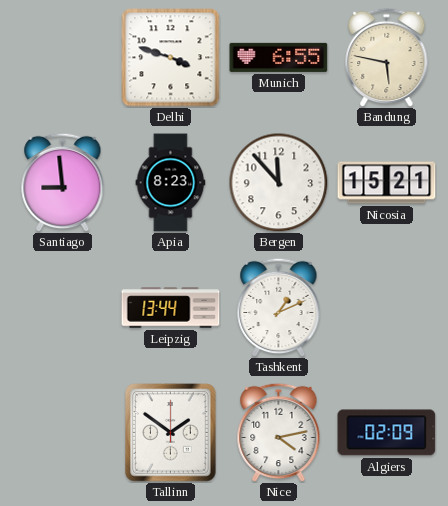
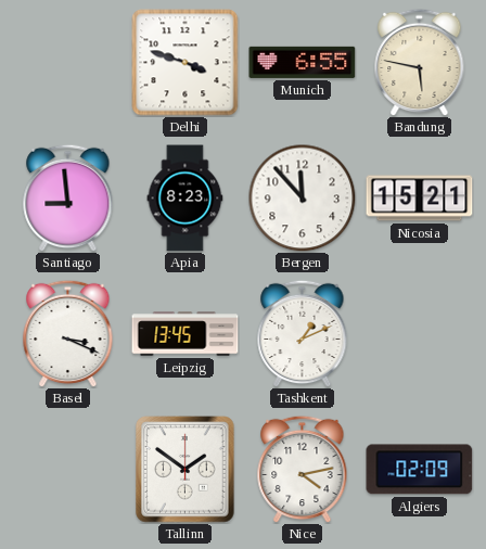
Basel: none -> 3:19 (68, 333)
Leipzig: 13:44 -> 13:45 (186, 334)
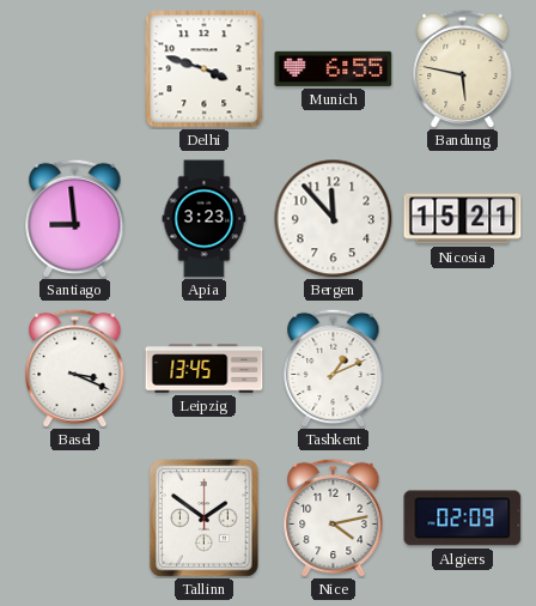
Apia: 8:23 -> 3:23 (205, 219)
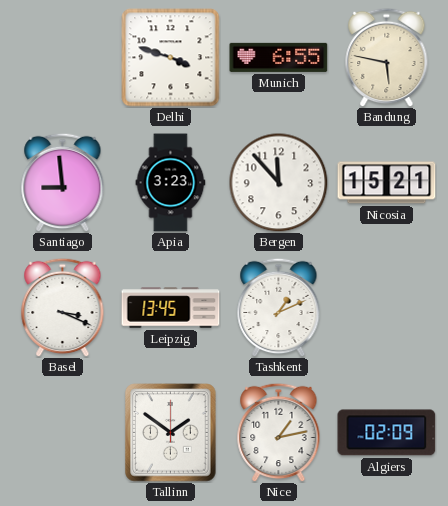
Nice: 4:13 -> 1:13 (279, 432)
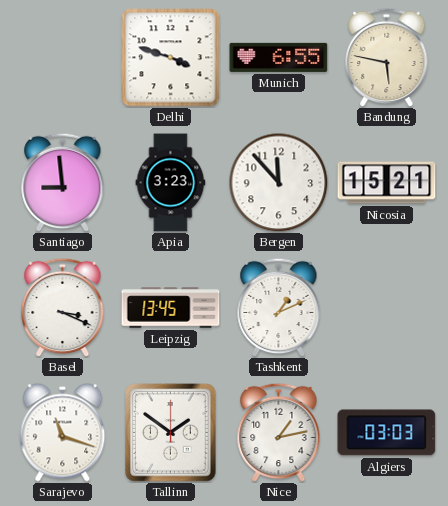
Sarajevo: none -> 11:18 (63, 433)
Algiers: 02:09 -> 03:03 (387, 433)
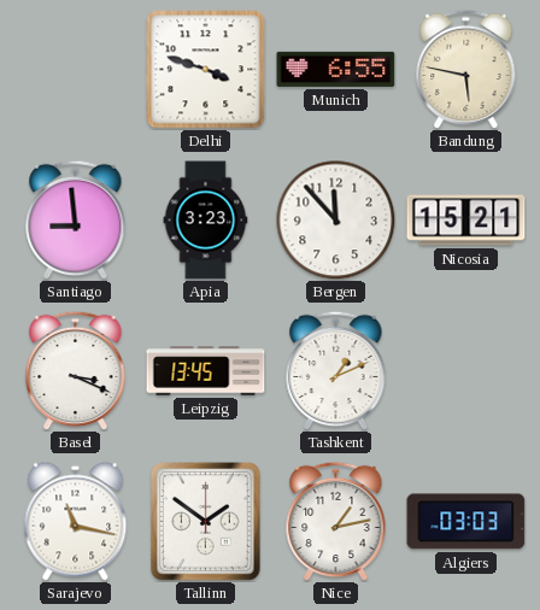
Sarajevo: 11:18 -> 11:17 (76, 522)
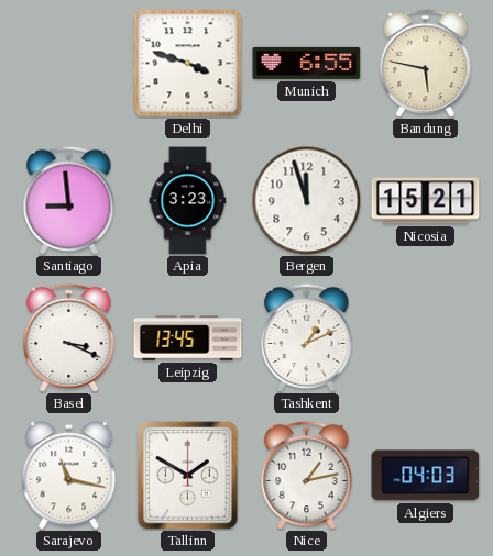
Bergen: 11:53 -> 11:57 (307, 201)
Tallinn: 1:51 -> 1:50 (188, 476)
Algiers: 03:03 -> 04:03 (426, 476)
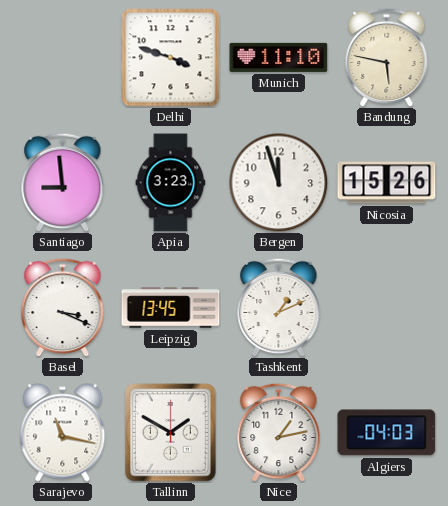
Munich: 6:55 -> 11:10 (279, 57)
Nicosia: 15:21 -> 15:26 (387, 183)
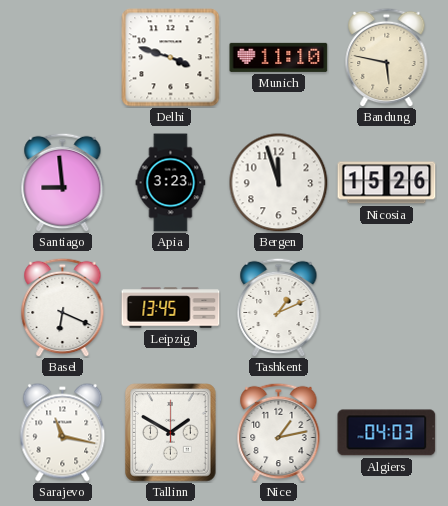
Basel: 3:19 -> 6:19 (63, 307)
